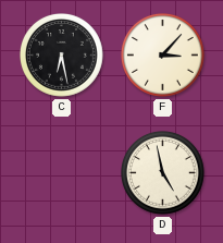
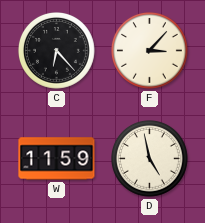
C: 6:28 -> 6:23 (57, 51)
W: none -> 11:59 (57, 159)
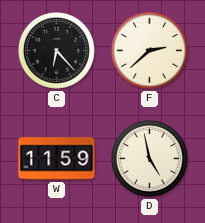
F: 3:07 -> 2:38 (150, 51)
